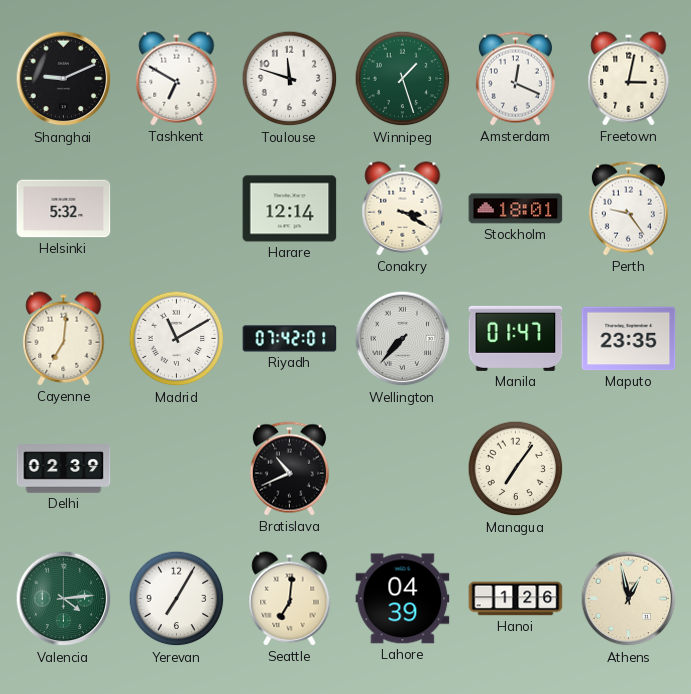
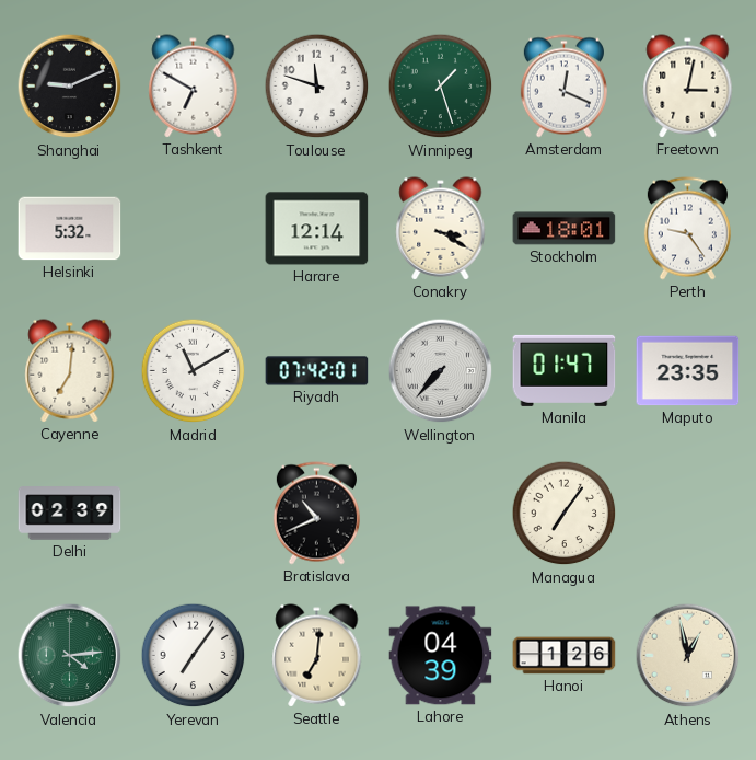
Yerevan: 7:05 -> 7:06 (194, 656)
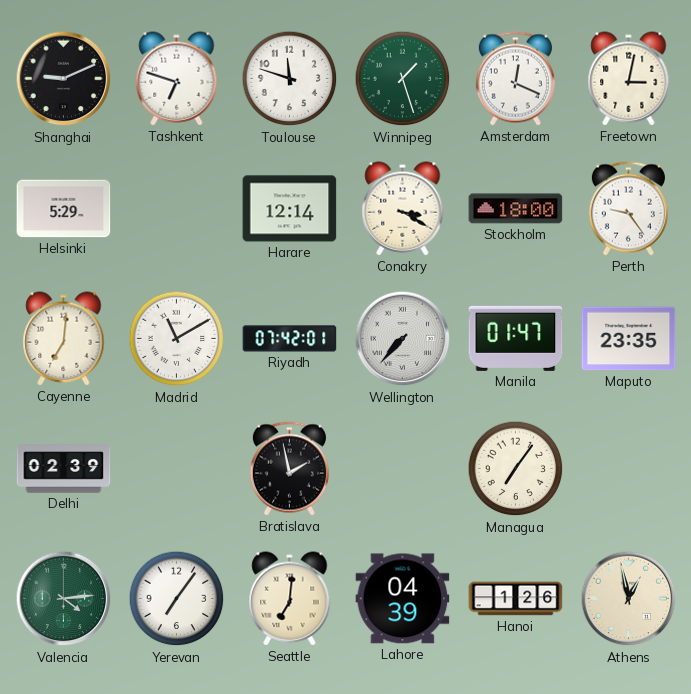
Tashkent: 6:50 -> 6:48 (177, 79)
Helsinki: 5:32 -> 5:29 (64, 209)
Stockholm: 18:01 -> 18:00 (516, 209)
Bratislava: 10:41 -> 1:58 (289, 469)
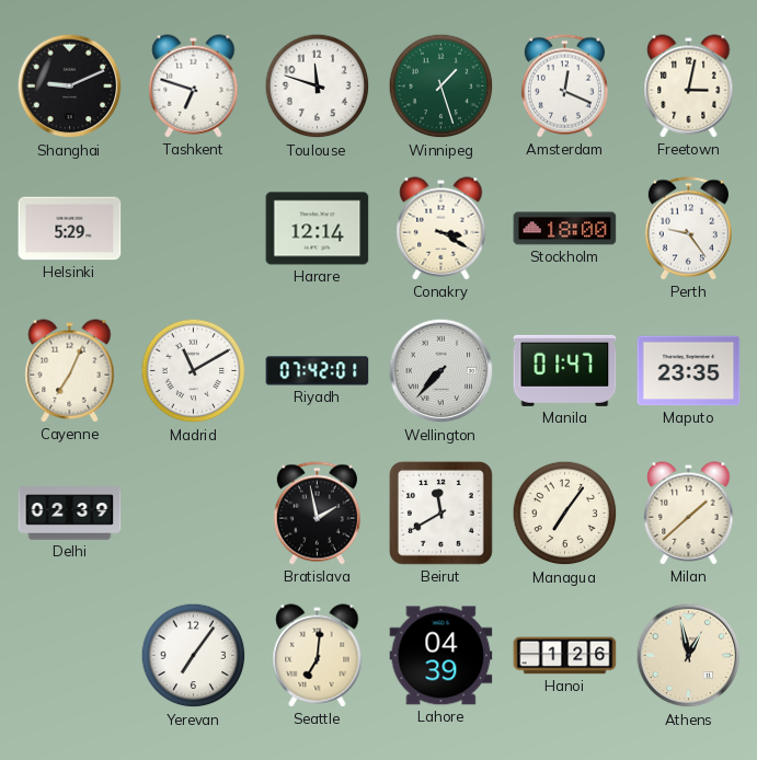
Cayenne: 7:01 -> 7:04 (70, 371)
Beirut: none -> 11:40 (440, 513)
Milan: none -> 1:38 (689, 514)
Valencia: 4:14 -> none (64, 599)
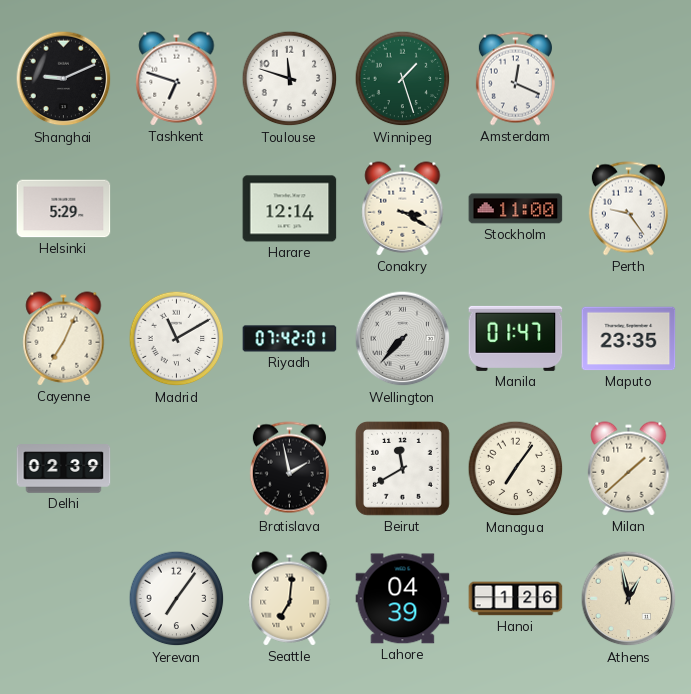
Freetown: 3:02 -> none (689, 87)
Stockholm: 18:00 -> 11:00 (516, 209)
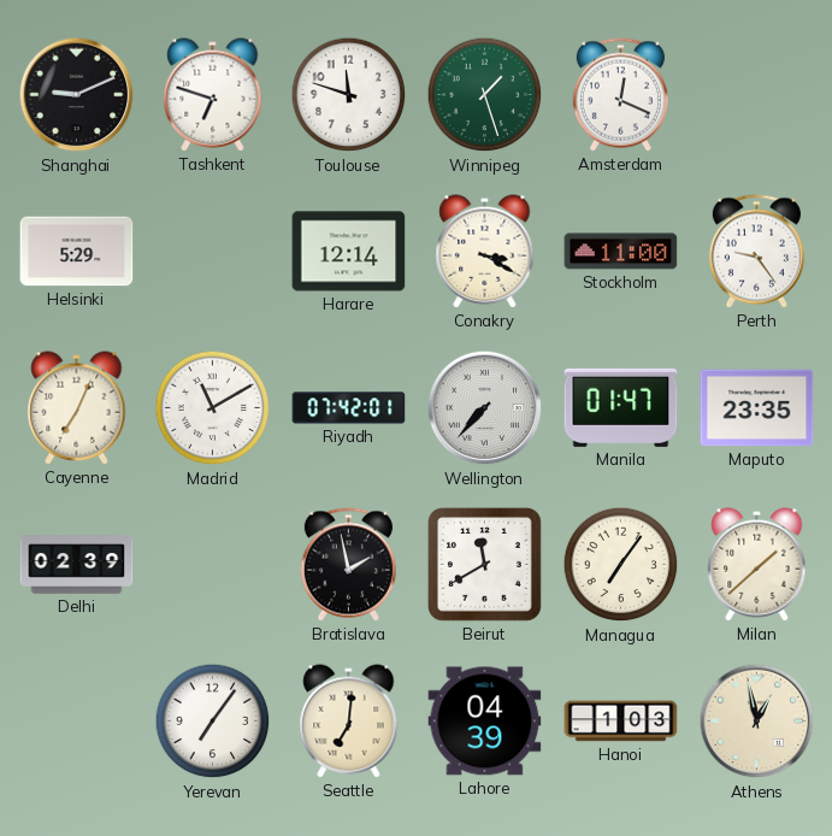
Hanoi: 1:26 -> 1:03 (621, 722)
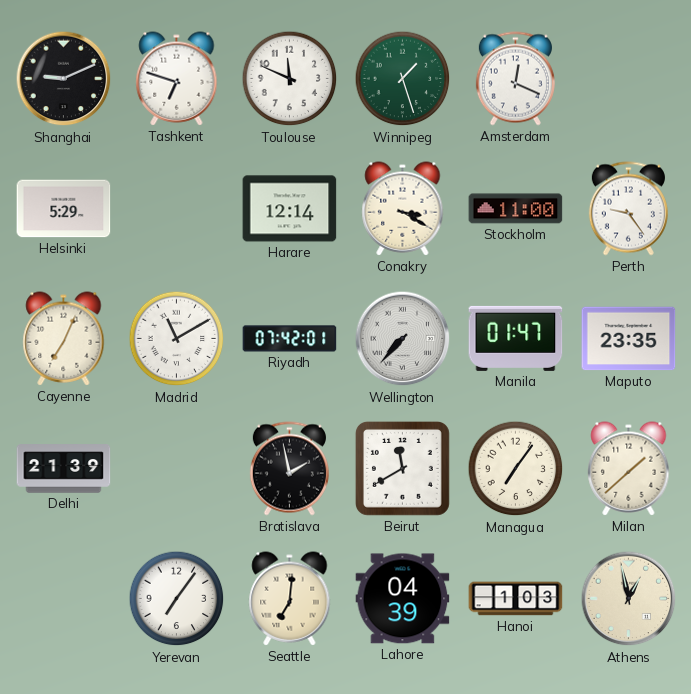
Toulouse: 11:48 -> 11:49 (290, 79)
Delhi: 02:39 -> 21:39 (64, 469)
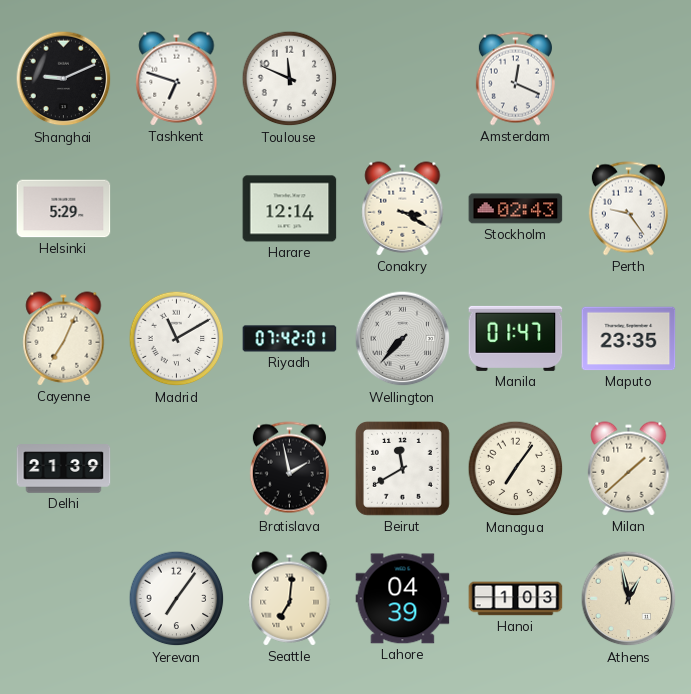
Winnipeg: 1:27 -> none (403, 79)
Stockholm: 11:00 -> 02:43 (516, 209)
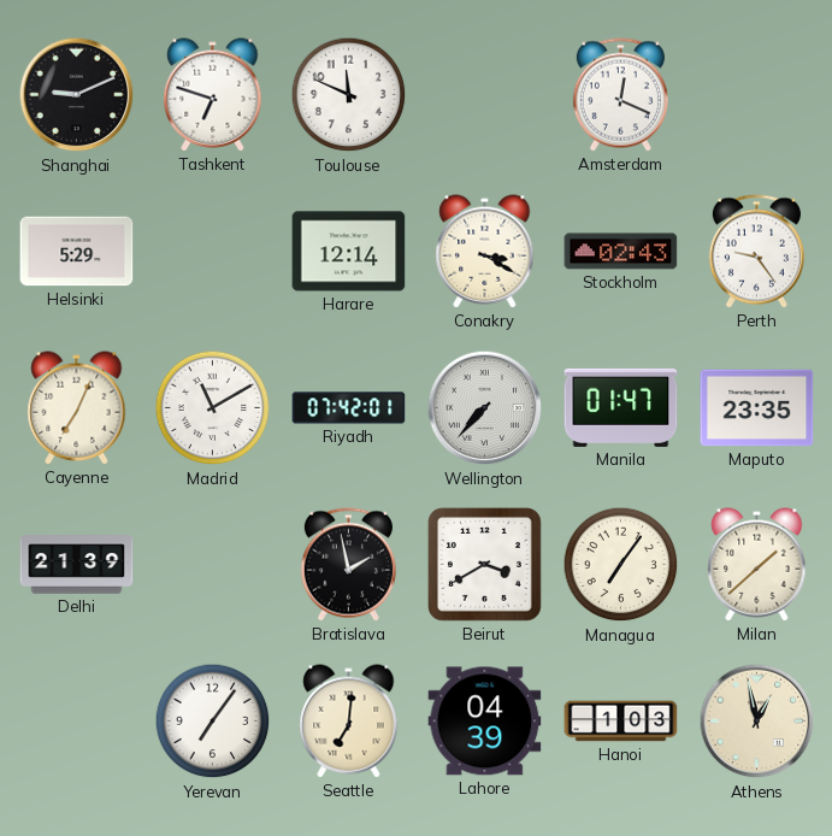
Beirut: 11:40 -> 3:40 (484, 564)
